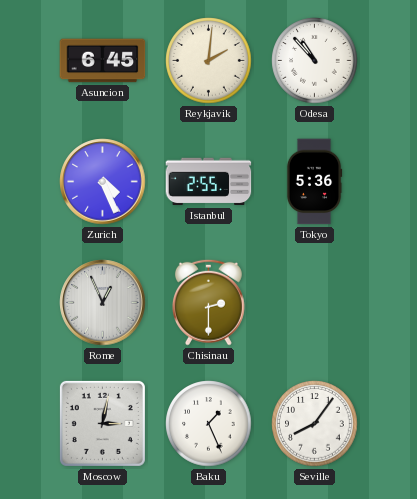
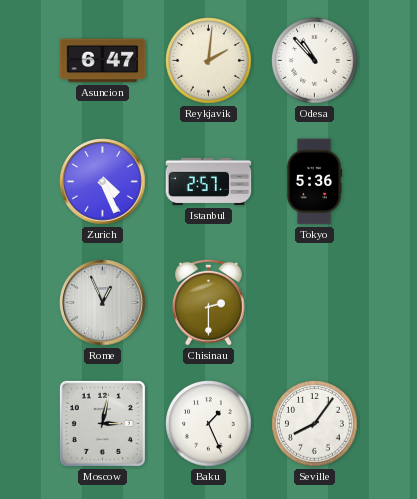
Asuncion: 6:45 -> 6:47 (103, 61)
Istanbul: 2:55 -> 2:57 (209, 182)
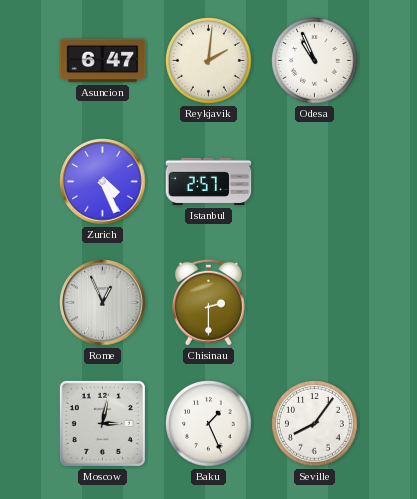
Odesa: 10:53 -> 10:56 (315, 61)
Tokyo: 5:36 -> none (314, 182)
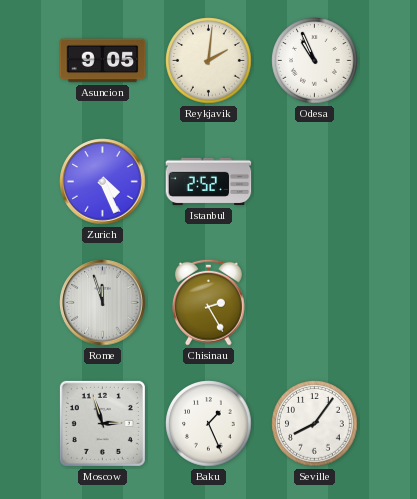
Asuncion: 6:47 -> 9:05 (103, 61)
Istanbul: 2:57 -> 2:52 (209, 182)
Rome: 12:56 -> 11:57 (103, 303)
Chisinau: 2:30 -> 2:25 (208, 302)
Moscow: 3:02 -> 2:57 (102, 423)
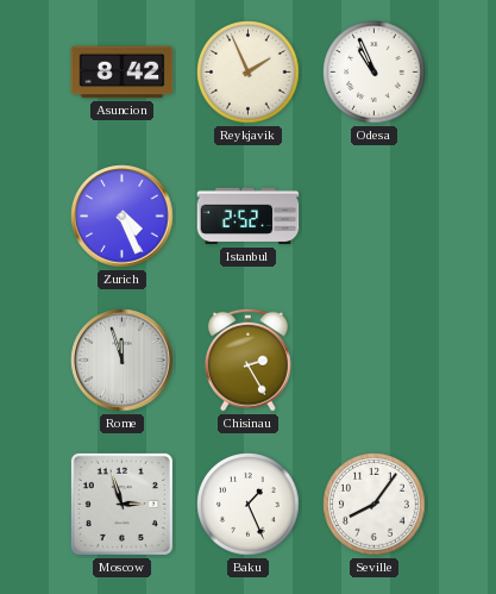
Asuncion: 9:05 -> 8:42 (123, 73)
Reykjavik: 2:01 -> 1:56 (249, 73)
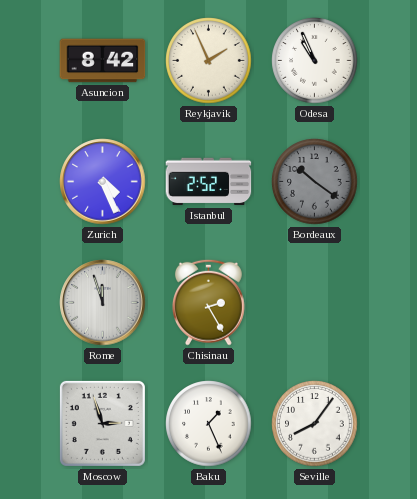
Bordeaux: none -> 10:21 (315, 182)
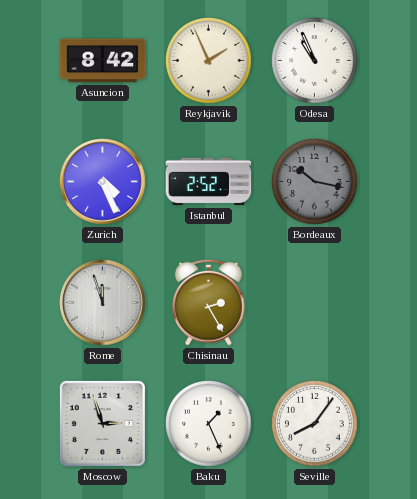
Bordeaux: 10:21 -> 10:17 (315, 182)
